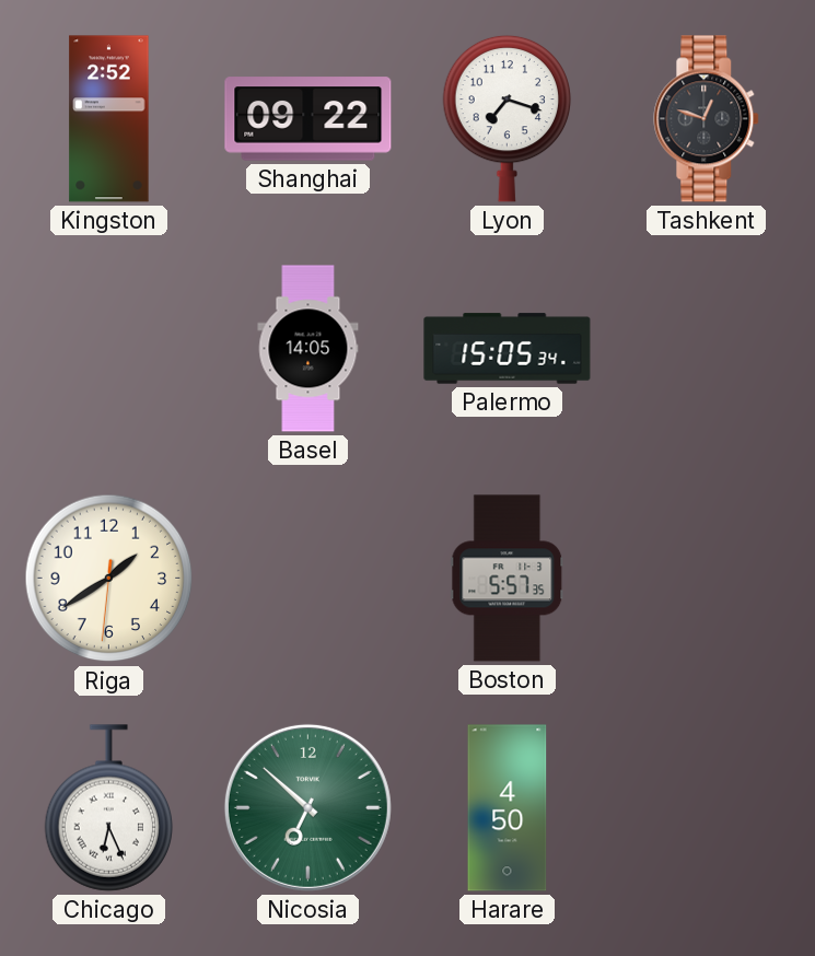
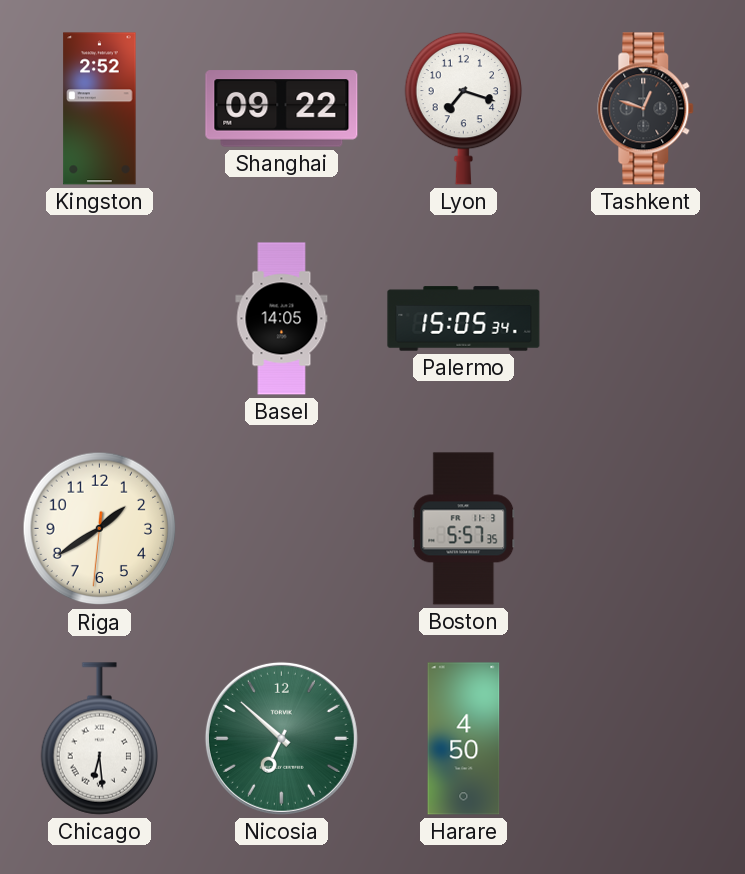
Chicago: 6:26 -> 6:29 (100, 739)
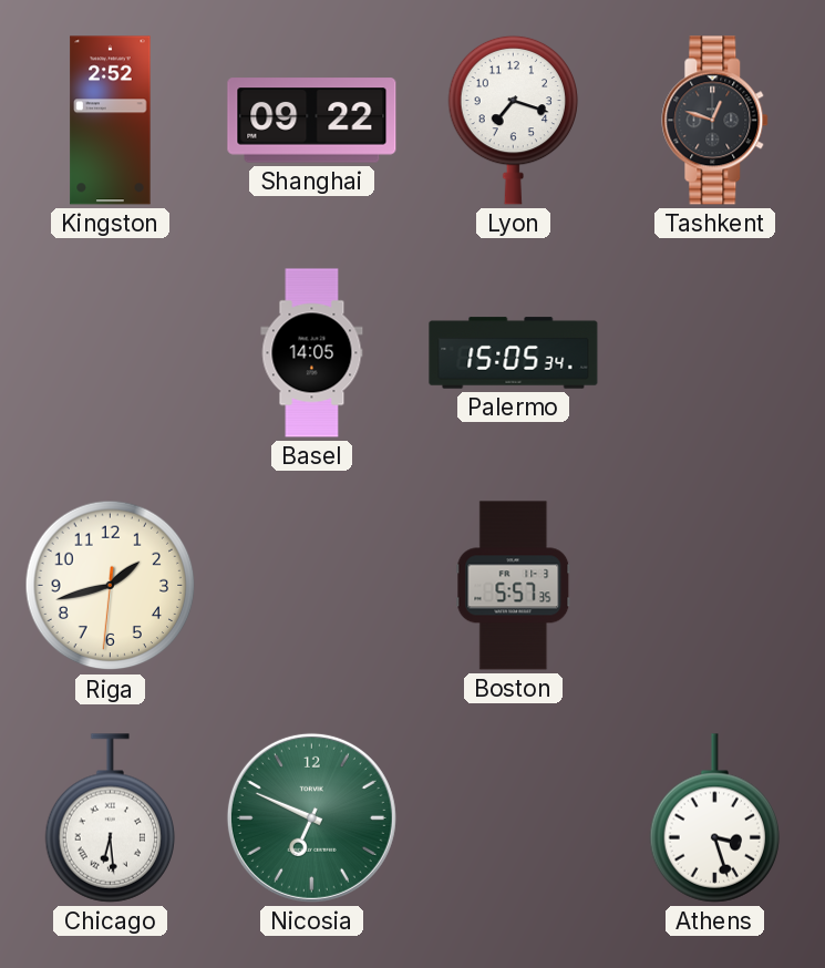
Riga: 1:39 -> 1:42 (111, 586)
Nicosia: 6:52 -> 6:49 (311, 817)
Harare: 4:50 -> none (464, 739)
Athens: none -> 3:27 (715, 818)
